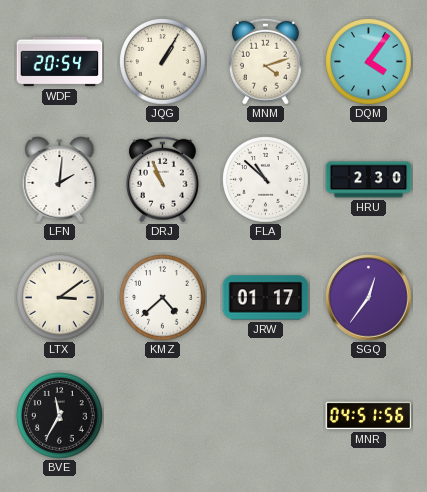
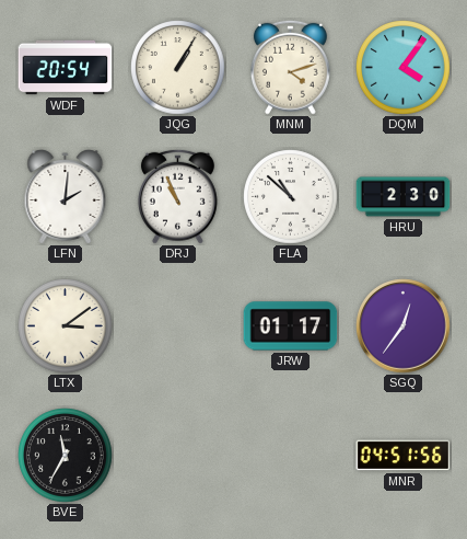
KMZ: 4:38 -> none (163, 298)
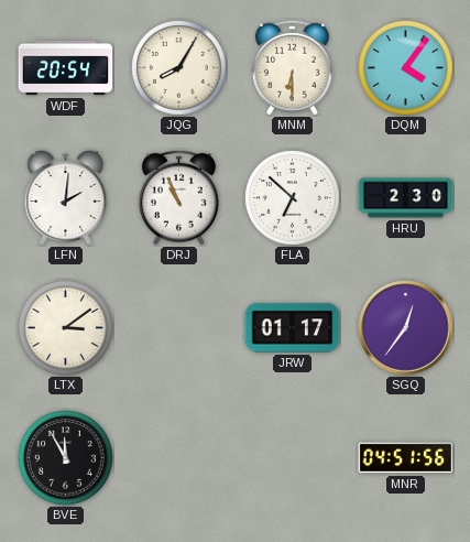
JQG: 1:05 -> 8:05 (179, 68)
MNM: 4:12 -> 6:30 (292, 67)
FLA: 10:52 -> 6:52 (293, 198)
BVE: 11:35 -> 11:55 (66, 458)
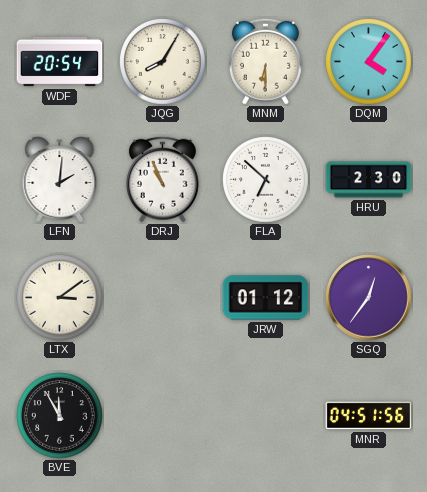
JRW: 01:17 -> 01:12 (266, 298)
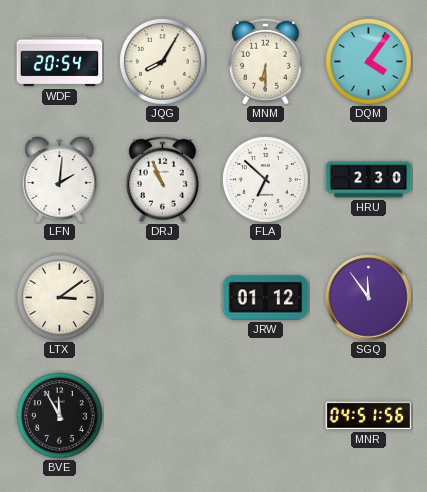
SGQ: 12:36 -> 11:54 (369, 298)
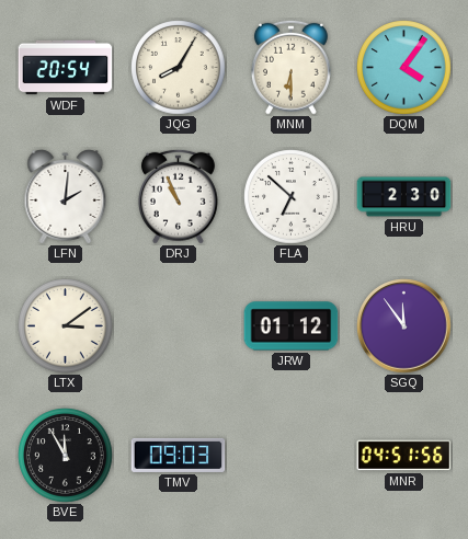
TMV: none -> 09:03 (179, 455)
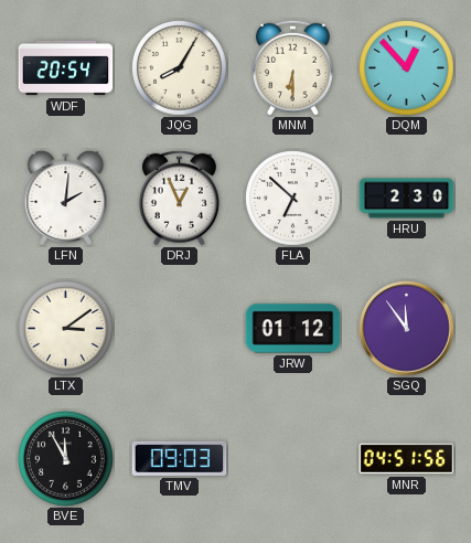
DQM: 4:06 -> 12:53 (407, 68)
DRJ: 10:56 -> 12:56 (179, 198)
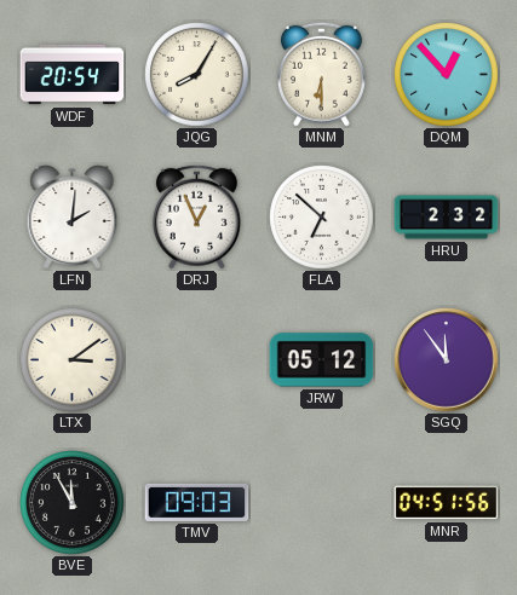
HRU: 2:30 -> 2:32 (447, 218)
JRW: 01:12 -> 05:12 (322, 360)
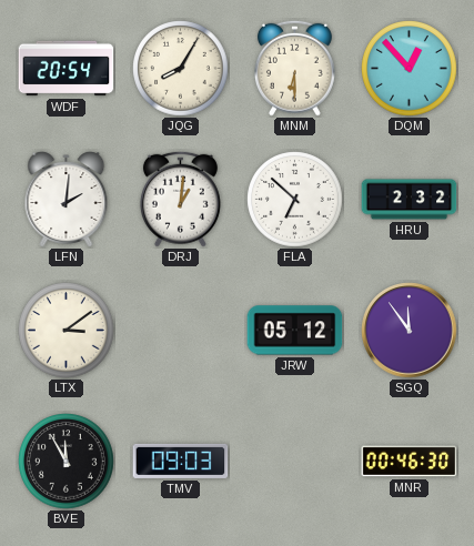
DRJ: 12:56 -> 1:01 (180, 199)
MNR: 04:51 -> 00:46 (410, 462)
